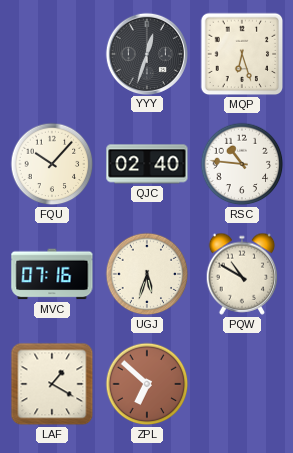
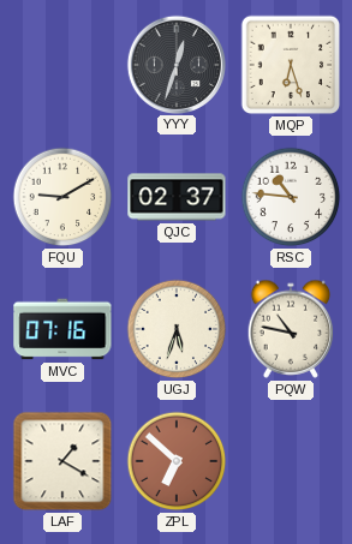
FQU: 10:07 -> 9:10 (62, 197)
QJC: 02:40 -> 02:37 (177, 197)
PQW: 10:50 -> 10:47 (291, 329)
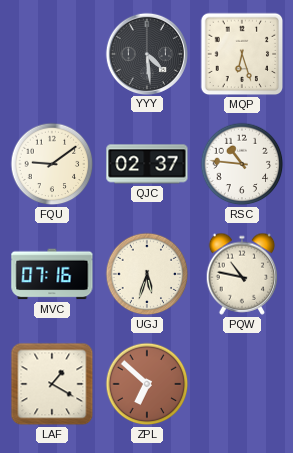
YYY: 12:33 -> 4:29 (146, 53)
FQU: 9:10 -> 9:09 (52, 164)
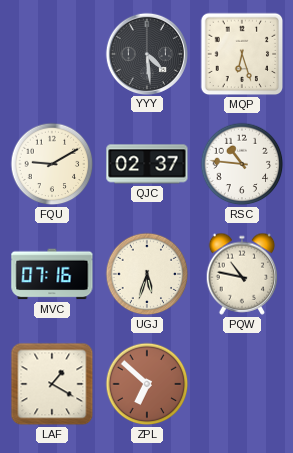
FQU: 9:09 -> 9:10 (52, 164)
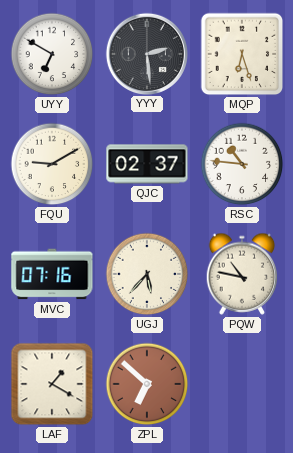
UYY: none -> 6:50 (52, 54)
YYY: 4:29 -> 2:29 (146, 53)
UGJ: 5:33 -> 5:37 (147, 274)
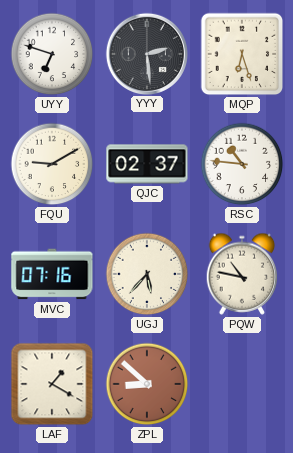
UYY: 6:50 -> 6:48 (52, 54)
ZPL: 6:52 -> 8:52 (147, 384)
